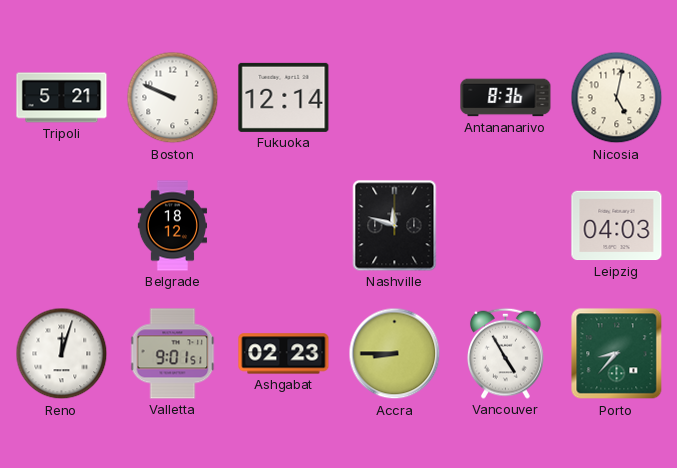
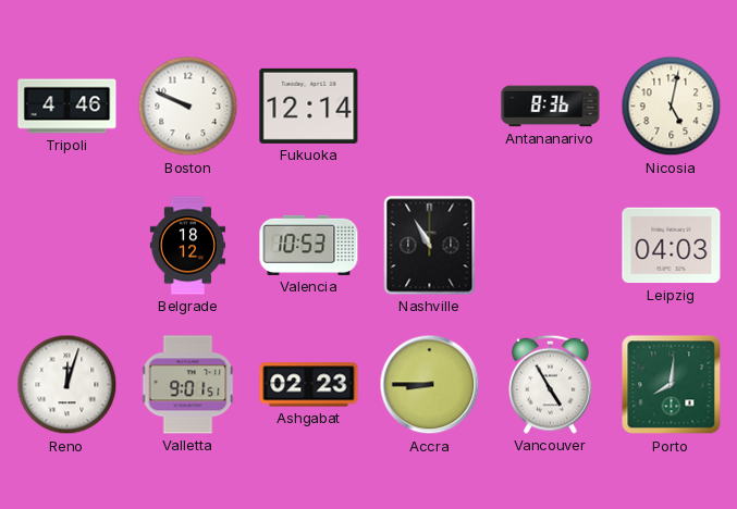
Tripoli: 5:21 -> 4:46 (67, 107)
Valencia: none -> 10:53 (309, 245)
Nashville: 11:48 -> 10:55 (430, 246)
Porto: 8:37 -> 8:01 (672, 385)
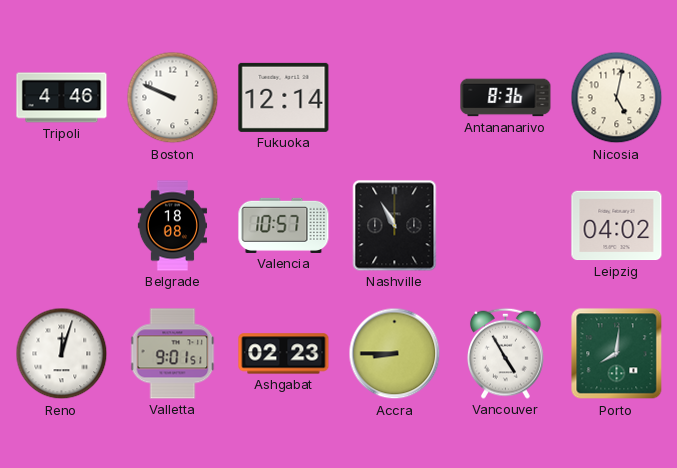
Belgrade: 18:12 -> 18:08 (172, 226)
Valencia: 10:53 -> 10:57 (284, 225)
Leipzig: 04:03 -> 04:02 (617, 226)
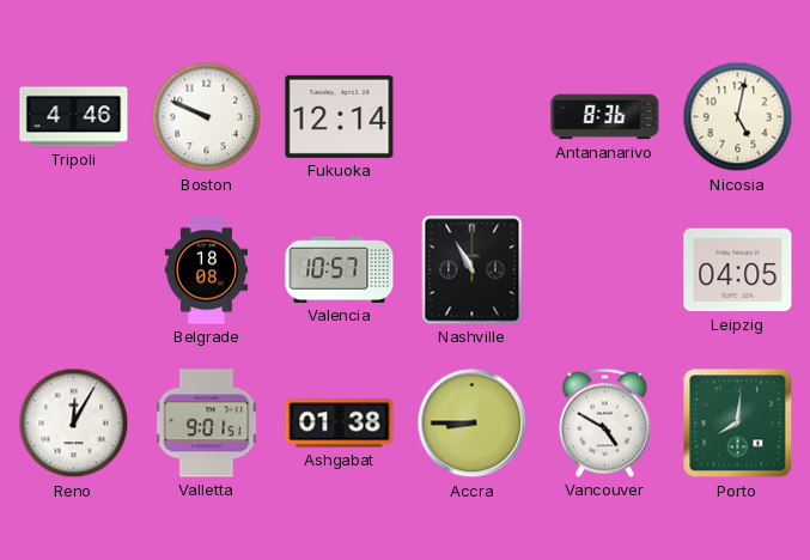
Leipzig: 04:02 -> 04:05 (738, 270)
Reno: 12:03 -> 12:05 (74, 424)
Ashgabat: 02:23 -> 01:38 (340, 424)
Vancouver: 4:55 -> 4:50 (604, 422)
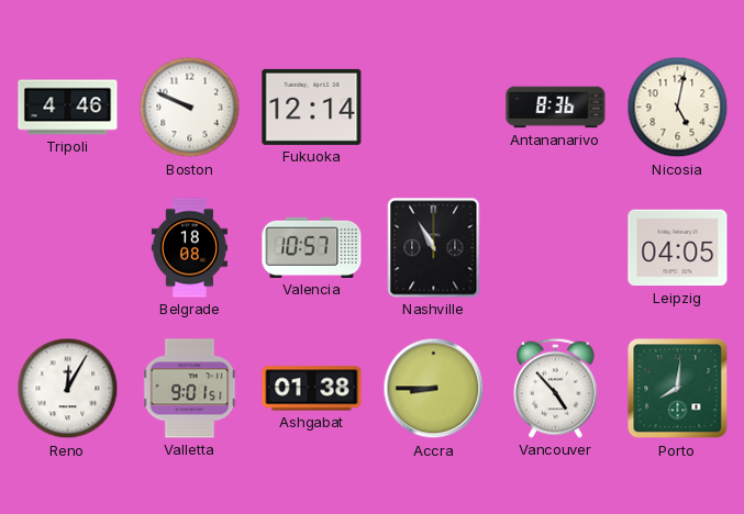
Vancouver: 4:50 -> 4:53 (555, 388)
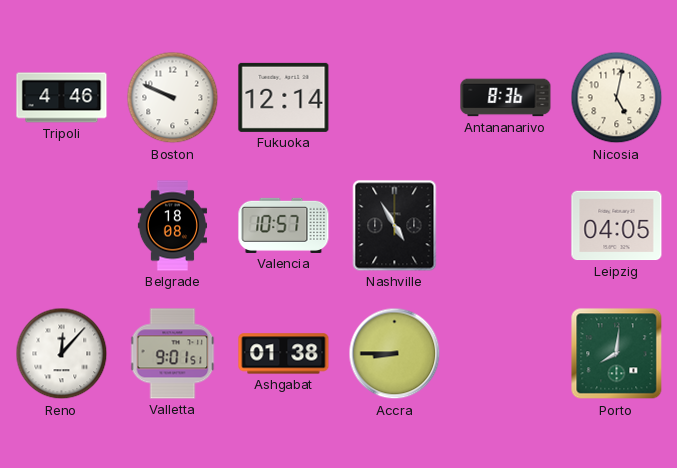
Nashville: 10:55 -> 4:55 (395, 226)
Reno: 12:05 -> 12:07 (62, 354)
Vancouver: 4:53 -> none (555, 388)
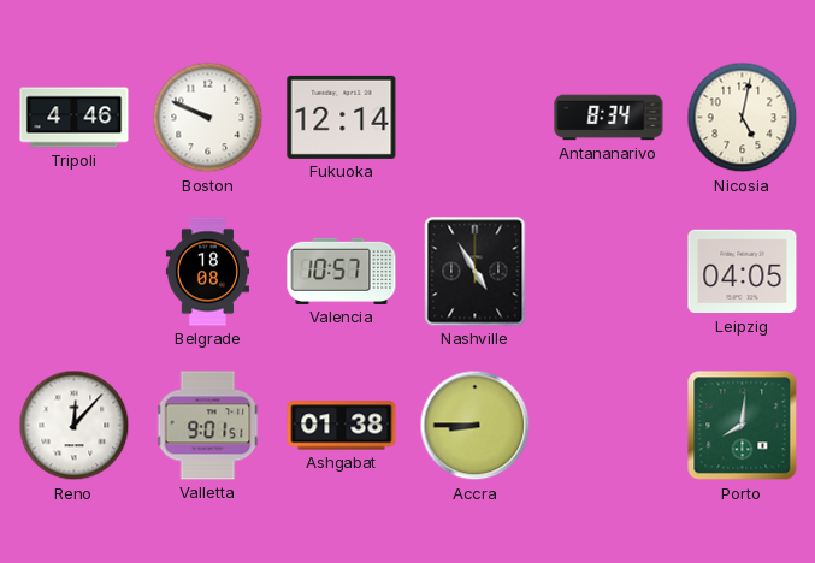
Antananarivo: 8:36 -> 8:34 (609, 118)
